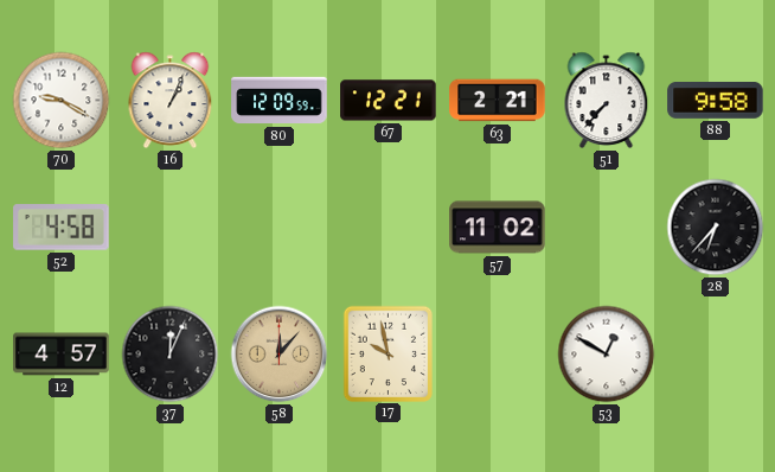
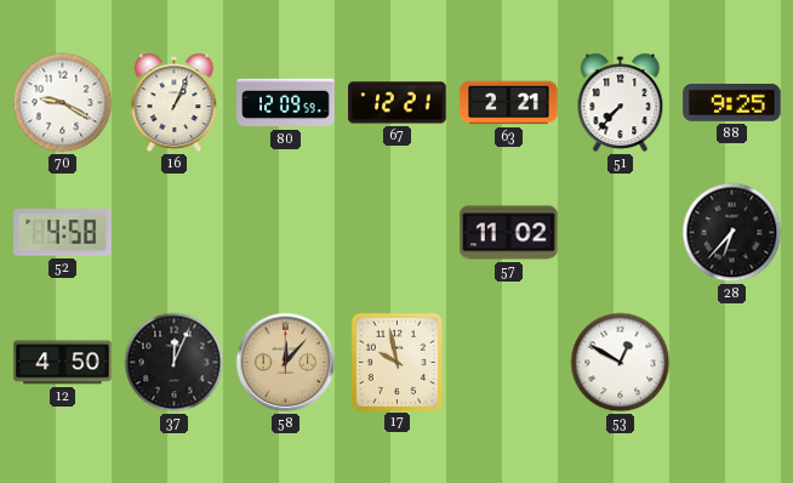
88: 9:58 -> 9:25 (732, 103)
12: 4:57 -> 4:50 (63, 363)
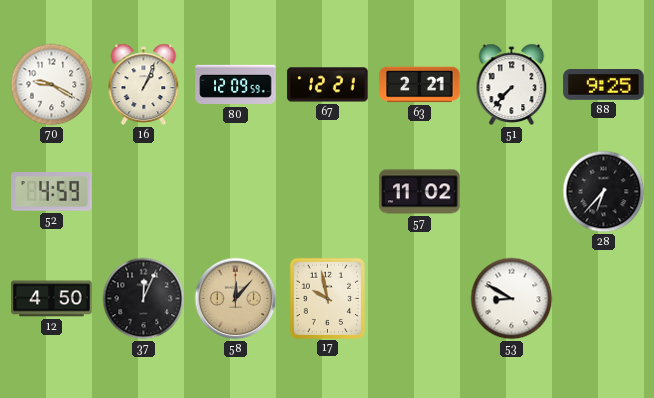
52: 4:58 -> 4:59 (52, 192)
53: 12:50 -> 8:50 (512, 299)
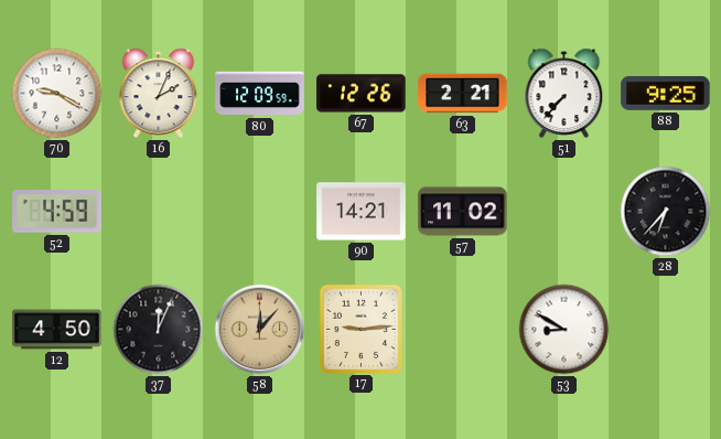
16: 1:04 -> 2:04 (159, 94)
67: 12:21 -> 12:26 (362, 94)
90: none -> 14:21 (362, 212)
17: 9:58 -> 9:14 (360, 329)
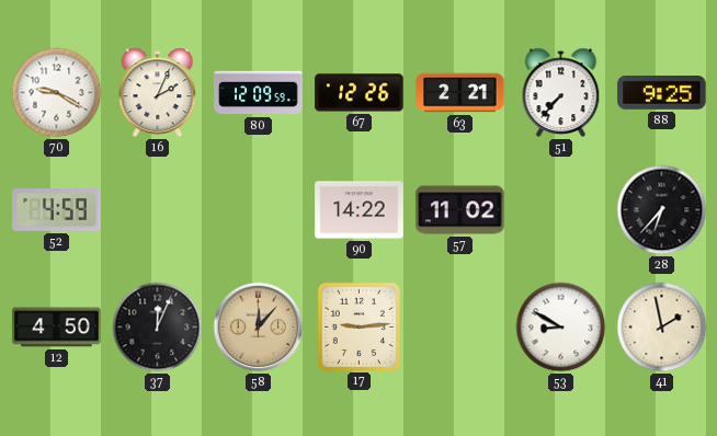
90: 14:21 -> 14:22 (360, 210)
41: none -> 1:58 (662, 328)
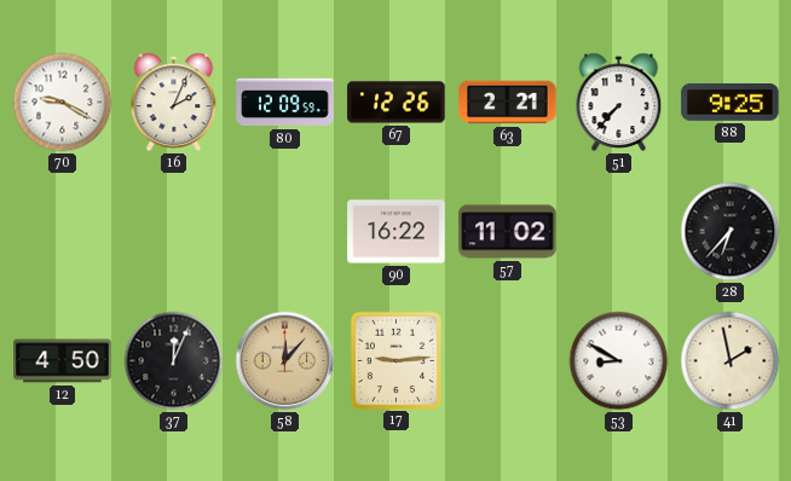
52: 4:59 -> none (57, 210)
90: 14:22 -> 16:22 (397, 232)
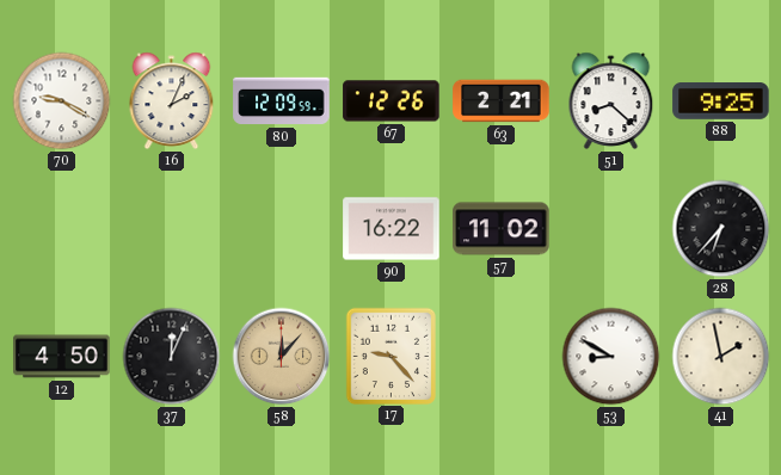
51: 7:37 -> 8:22 (611, 101)
17: 9:14 -> 9:23 (390, 356)
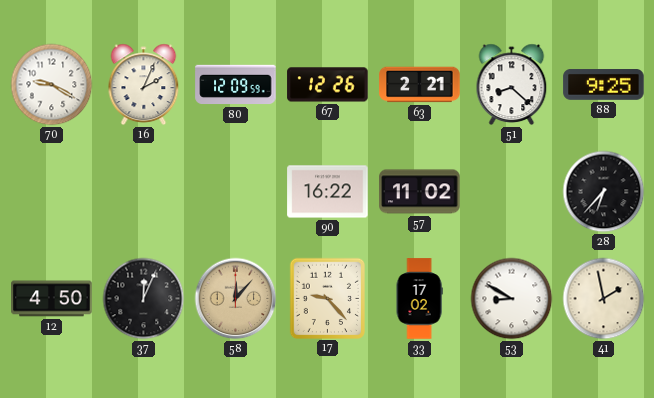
33: none -> 17:02 (419, 299)
